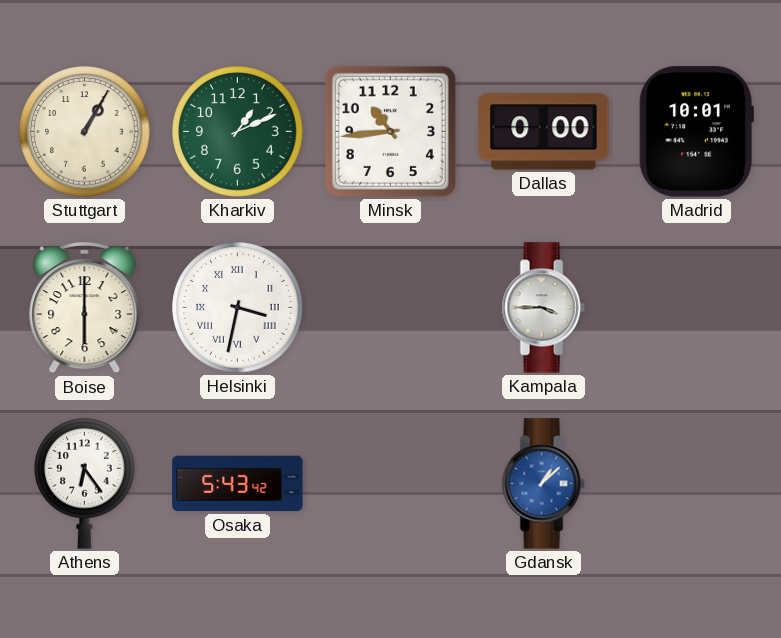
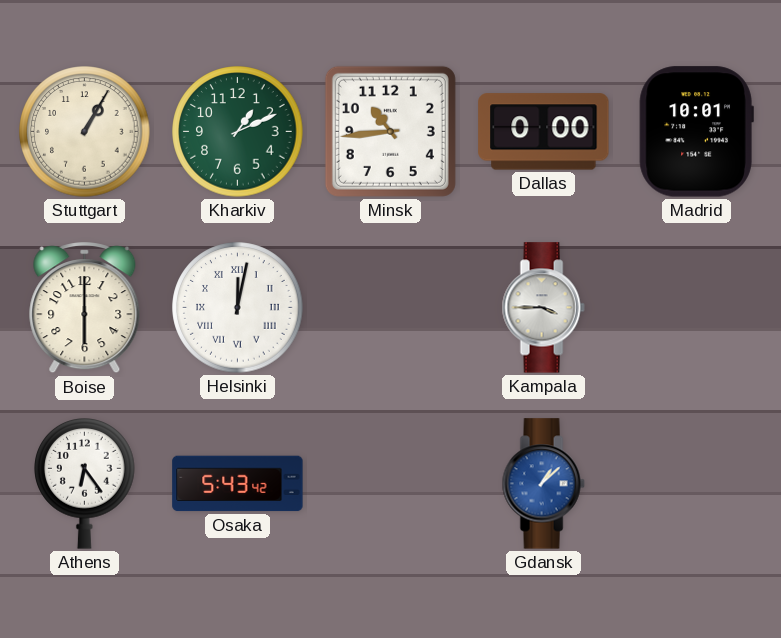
Helsinki: 3:32 -> 12:02 (238, 308)
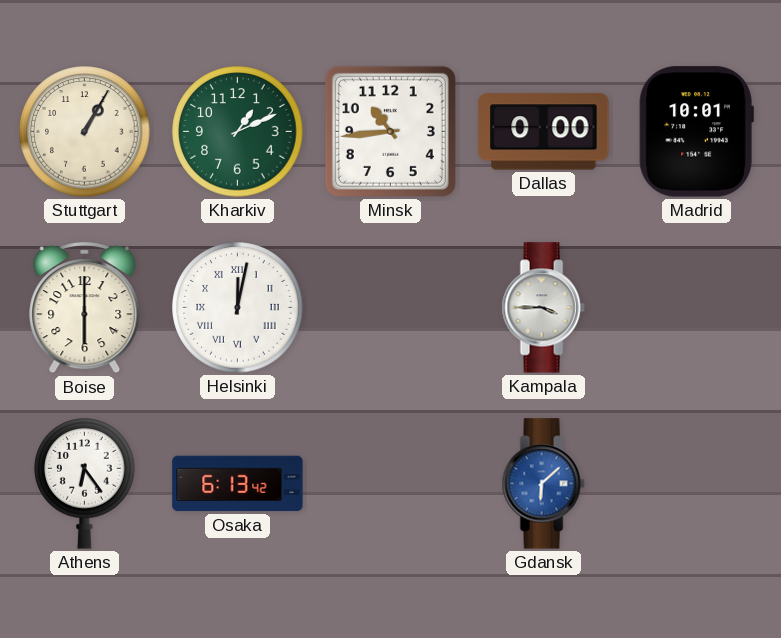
Osaka: 5:43 -> 6:13 (238, 484)
Gdansk: 1:08 -> 6:08 (543, 484)
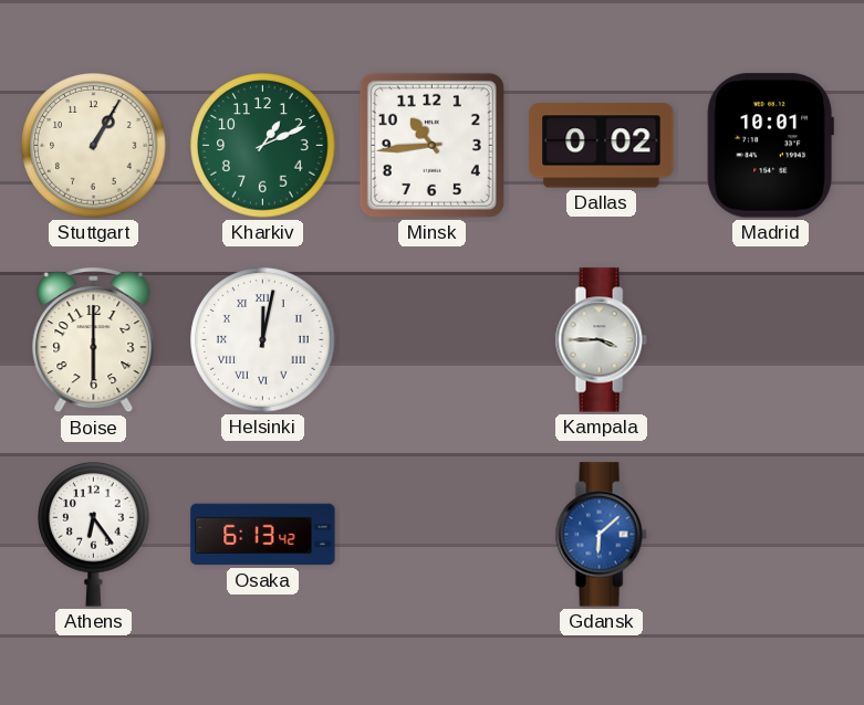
Dallas: 0:00 -> 0:02 (602, 146)
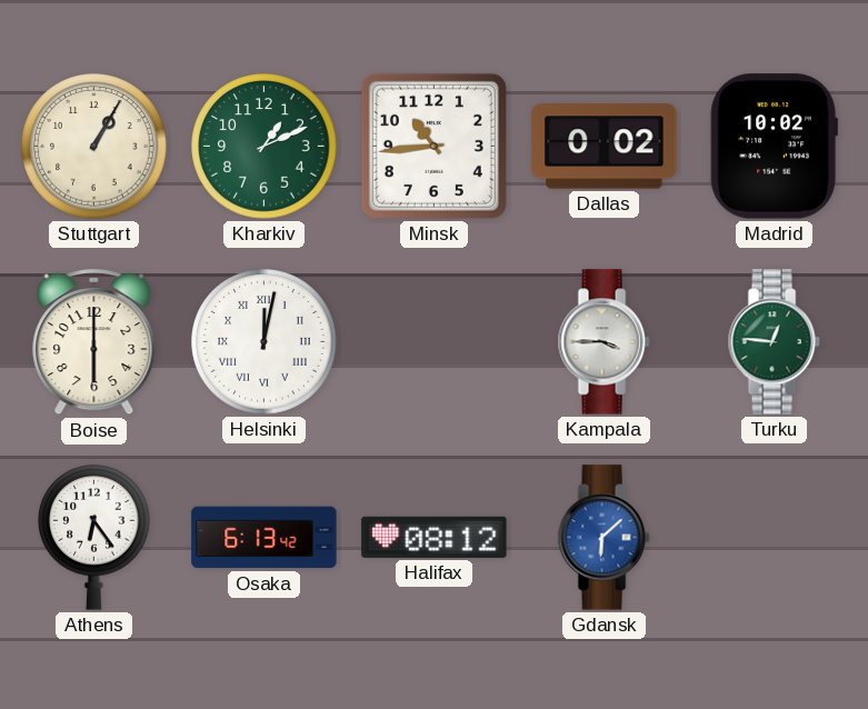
Madrid: 10:01 -> 10:02 (774, 147)
Turku: none -> 12:46 (774, 342)
Halifax: none -> 08:12 (435, 537)
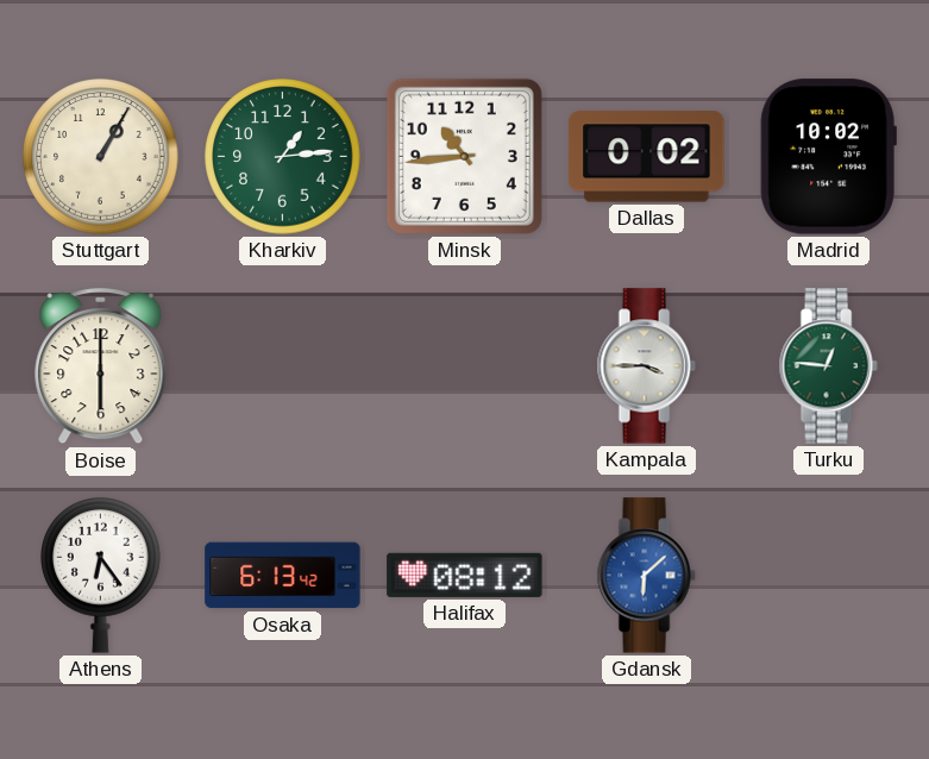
Kharkiv: 1:11 -> 1:14 (283, 157)
Helsinki: 12:02 -> none (265, 342)
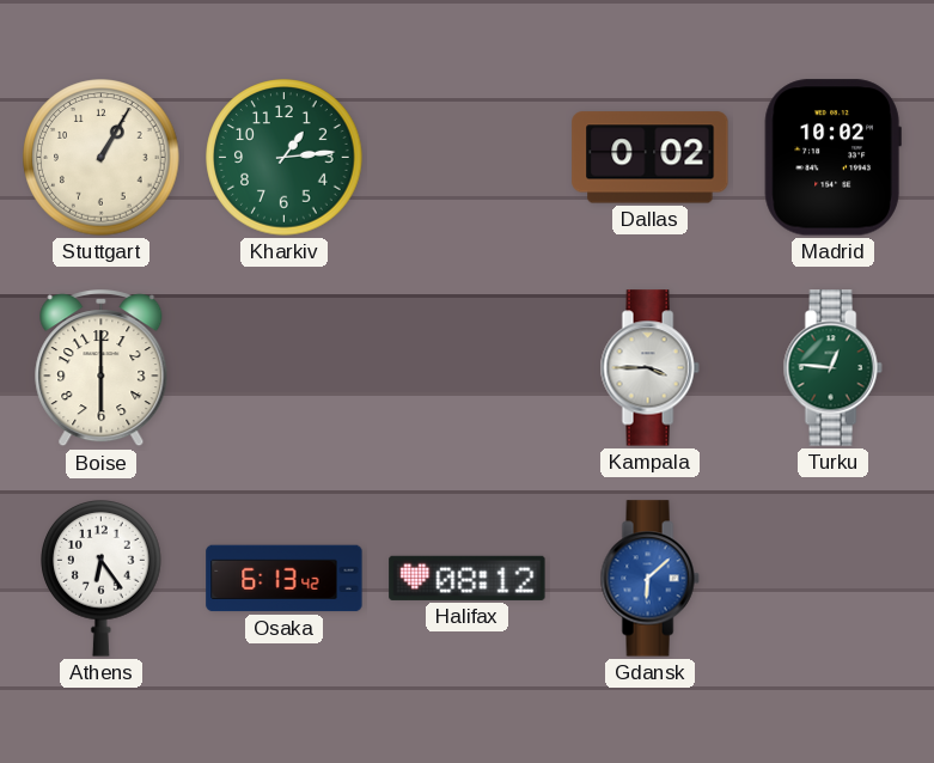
Minsk: 10:44 -> none (464, 156)
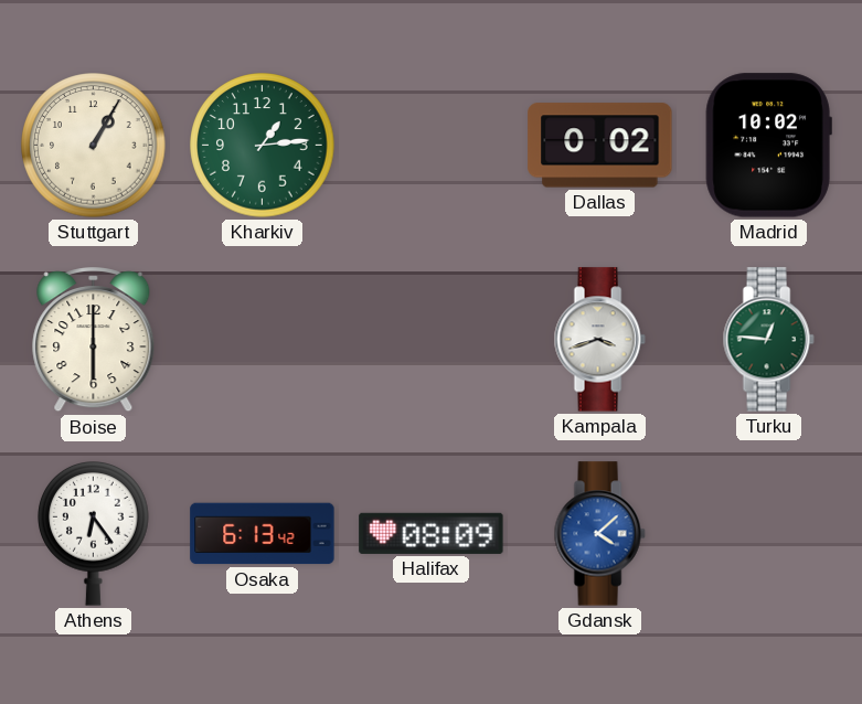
Kampala: 3:45 -> 3:42 (599, 340)
Halifax: 08:12 -> 08:09 (432, 533)
Gdansk: 6:08 -> 4:08 (599, 534)
